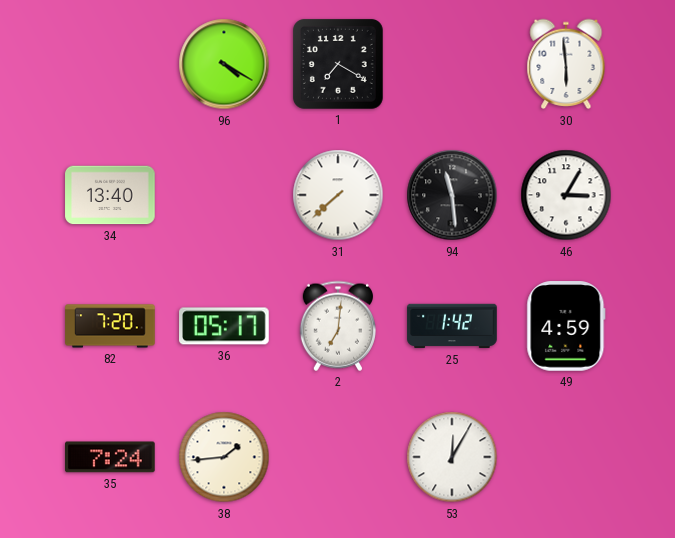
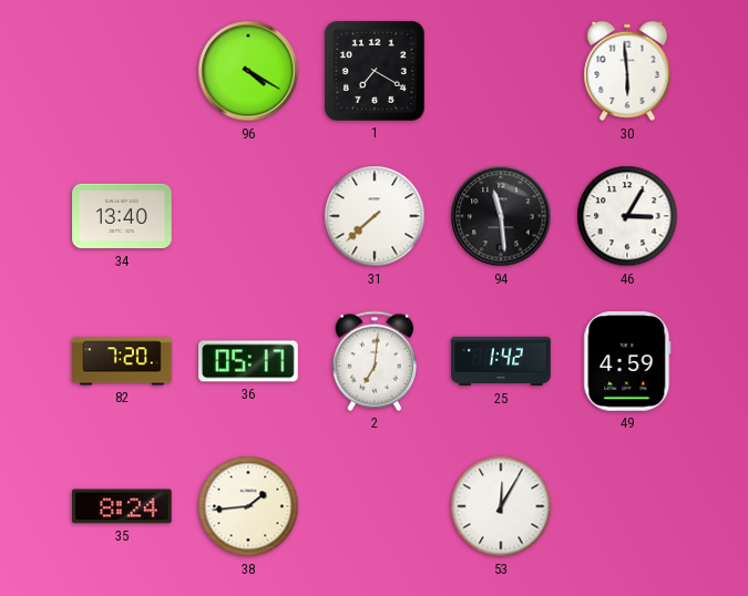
35: 7:24 -> 8:24 (123, 506)
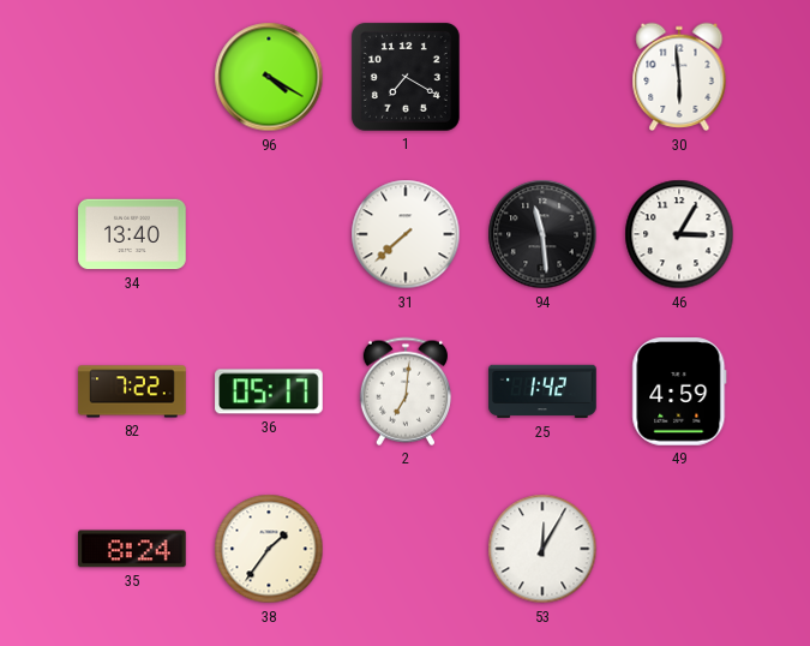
82: 7:20 -> 7:22 (132, 391)
38: 1:44 -> 1:36 (269, 549)
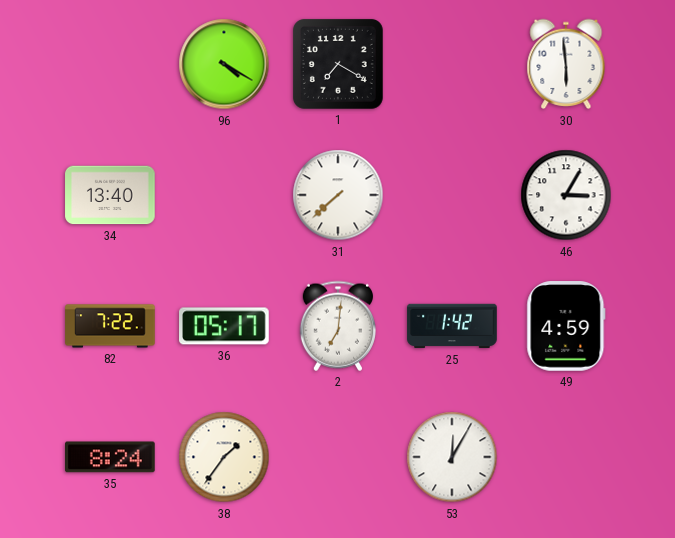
94: 11:29 -> none (542, 234)
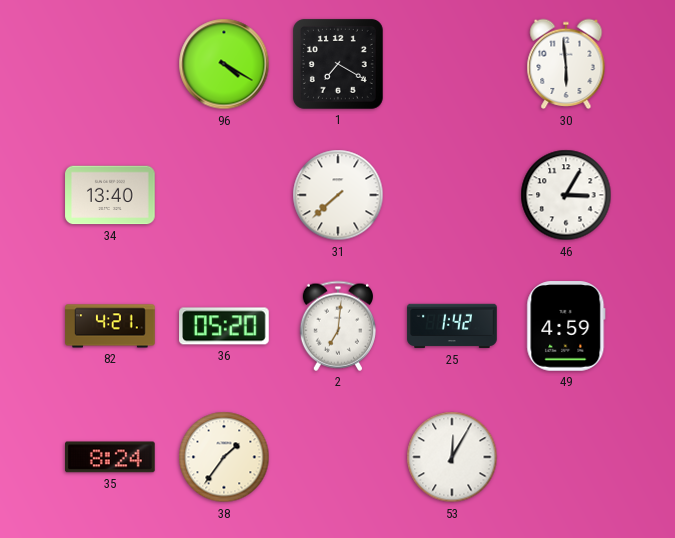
82: 7:22 -> 4:21 (110, 326)
36: 05:17 -> 05:20 (224, 326)
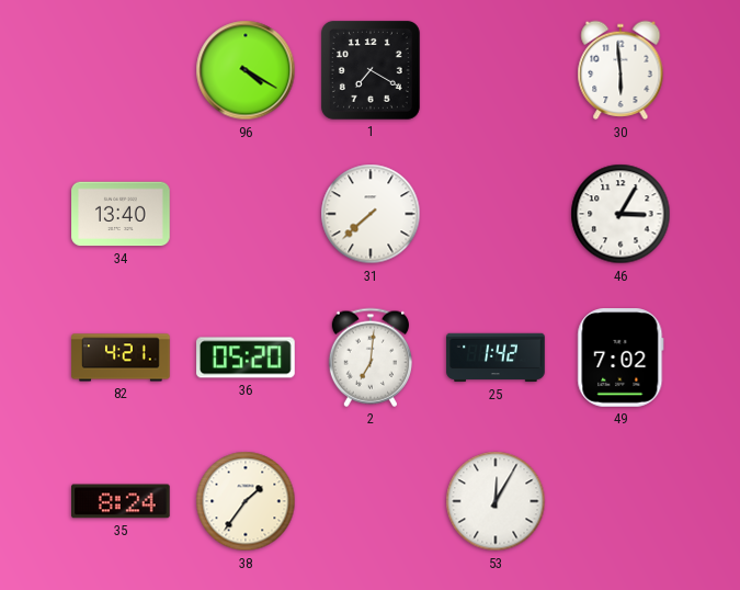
49: 4:59 -> 7:02 (621, 358)
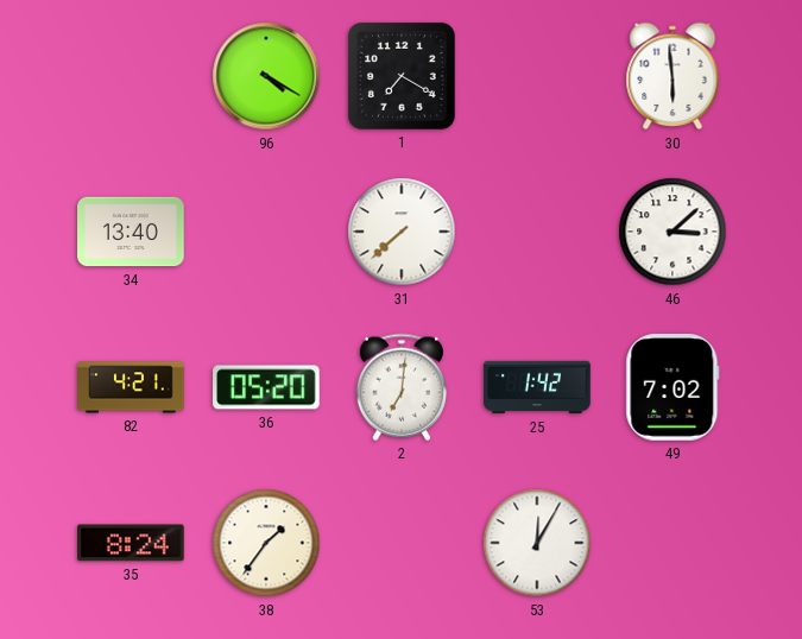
46: 3:05 -> 3:08 (672, 232)
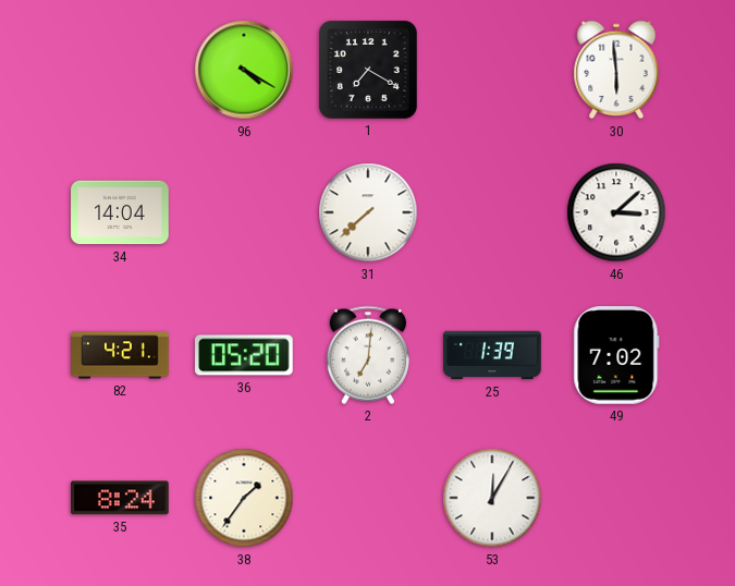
34: 13:40 -> 14:04 (120, 212)
25: 1:42 -> 1:39 (492, 355)
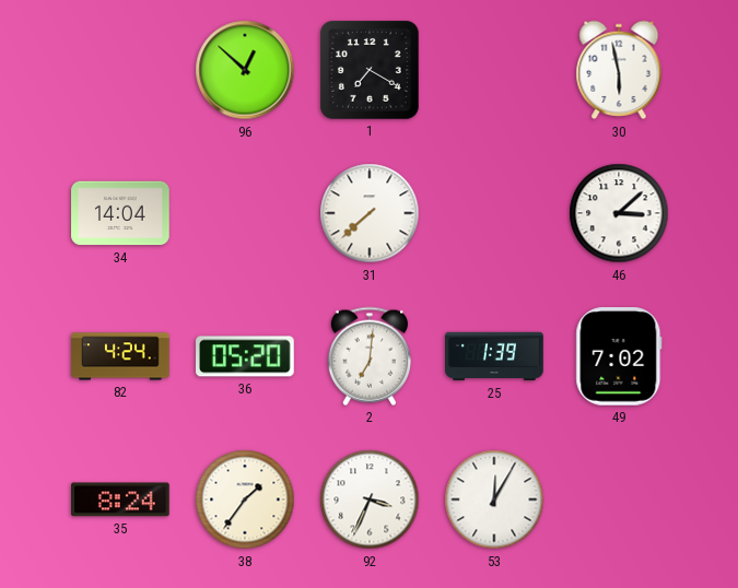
96: 4:20 -> 12:52 (245, 70)
30: 5:59 -> 5:58 (619, 70)
82: 4:21 -> 4:24 (120, 356)
92: none -> 3:34 (370, 499)
